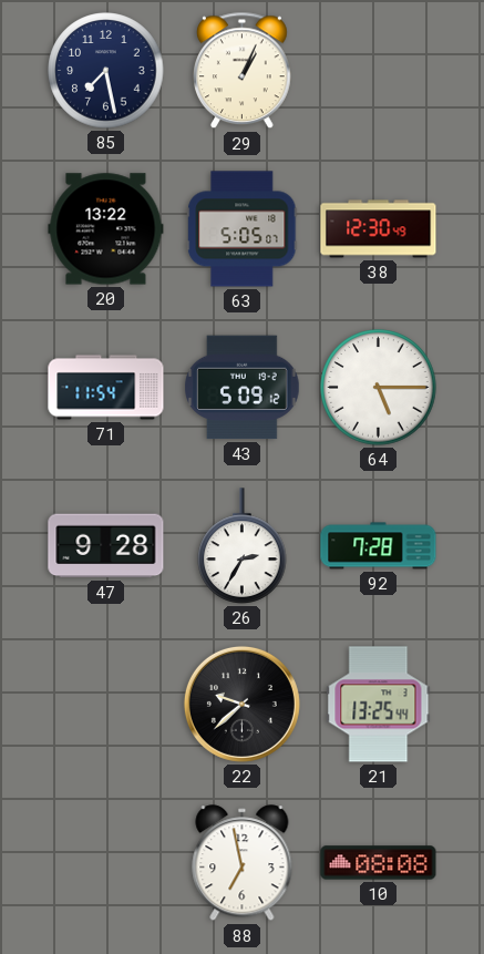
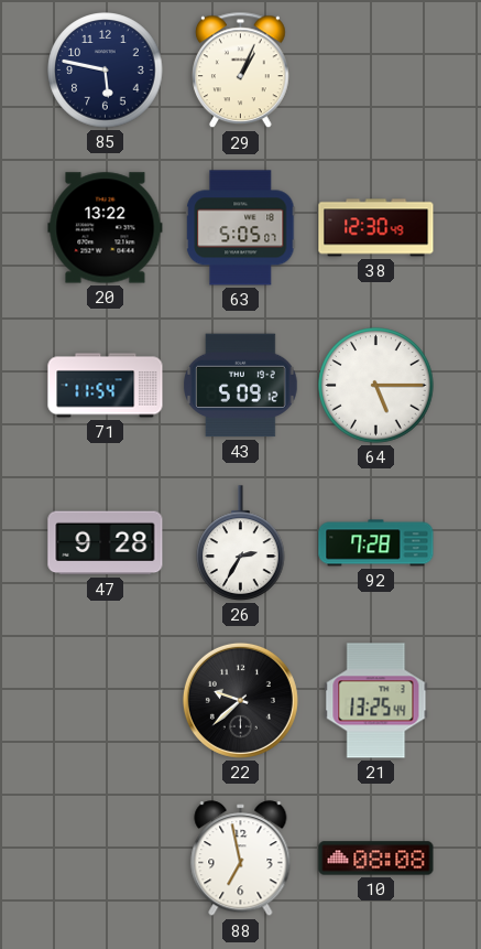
85: 7:28 -> 5:47 (106, 71)
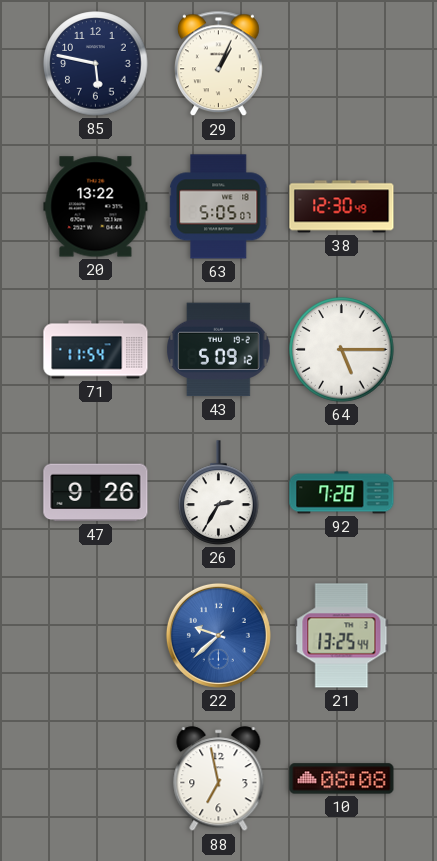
47: 9:28 -> 9:26 (96, 493)
22 dial: black -> blue (218, 635)
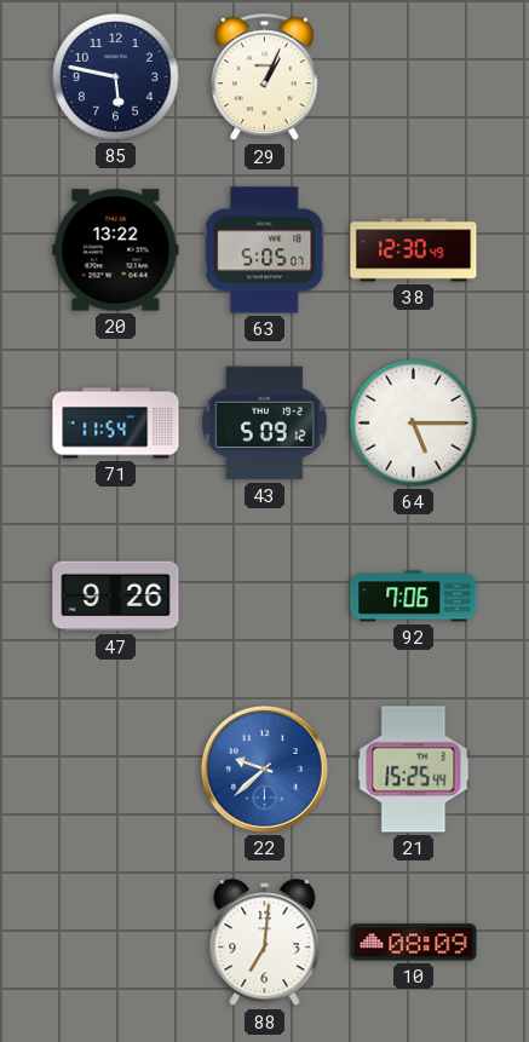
26: 2:35 -> none (219, 493)
92: 7:28 -> 7:06 (414, 597)
21: 13:25 -> 15:25 (414, 770)
88: 6:58 -> 7:01 (265, 943)
10: 08:08 -> 08:09 (414, 943)
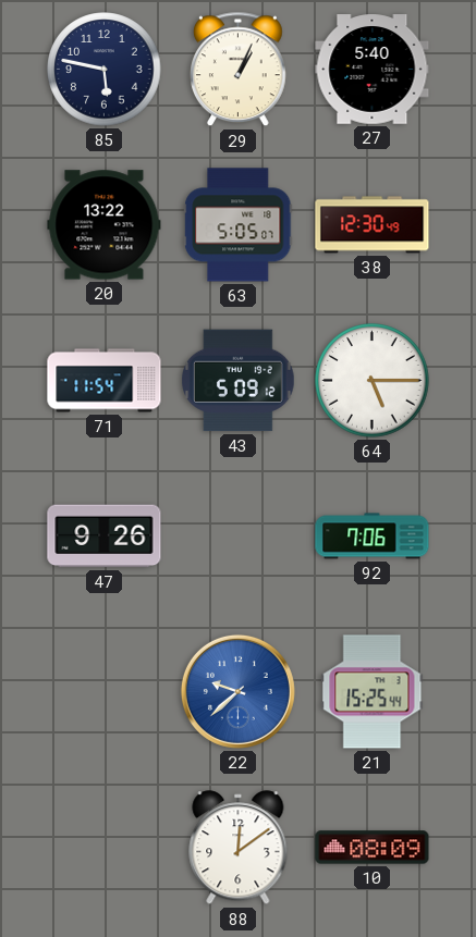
27: none -> 5:40 (373, 70)
88: 7:01 -> 12:09 (239, 848)
